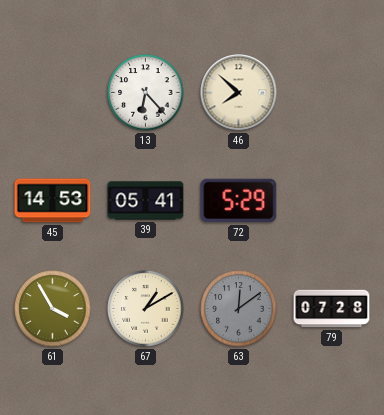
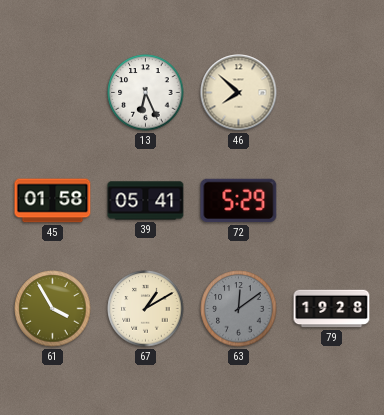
13: 6:23 -> 6:26 (146, 93)
45: 14:53 -> 01:58 (53, 201)
79: 07:28 -> 19:28 (332, 309)
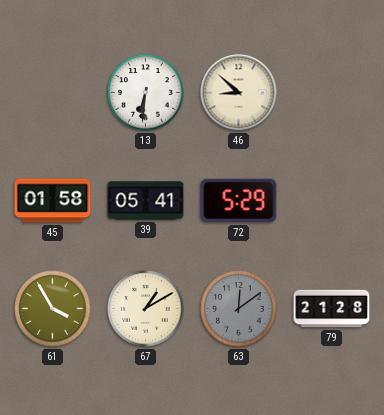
13: 6:26 -> 6:31 (146, 93)
46: 7:52 -> 8:52 (239, 93)
79: 19:28 -> 21:28 (332, 309)
